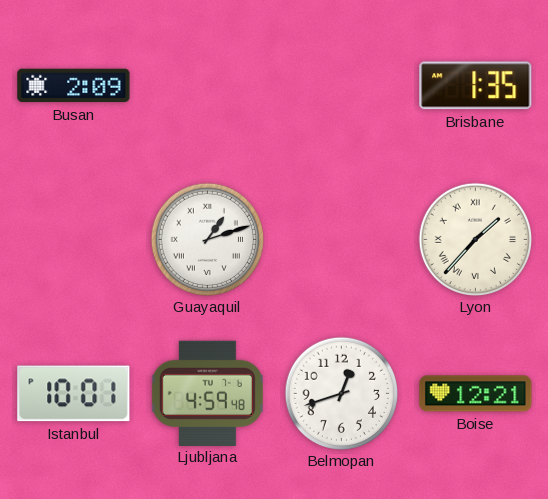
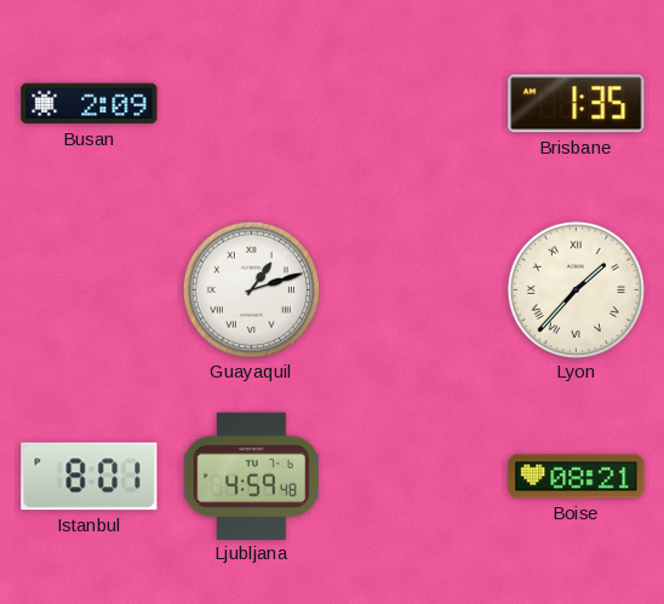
Istanbul: 10:01 -> 8:01 (90, 477)
Belmopan: 12:42 -> none (341, 393)
Boise: 12:21 -> 08:21 (577, 477)
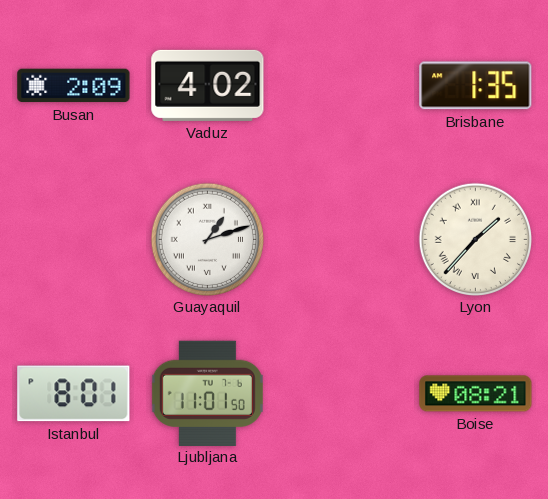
Vaduz: none -> 4:02 (208, 85)
Ljubljana: 4:59 -> 11:01 (207, 393)
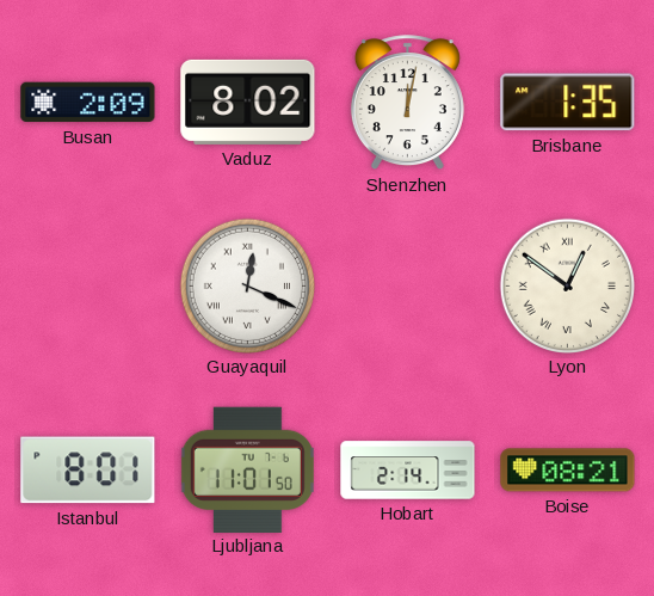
Vaduz: 4:02 -> 8:02 (248, 102)
Shenzhen: none -> 12:02 (407, 103)
Guayaquil: 1:12 -> 12:19 (247, 285)
Lyon: 1:37 -> 12:51 (567, 285)
Hobart: none -> 2:14 (408, 471)
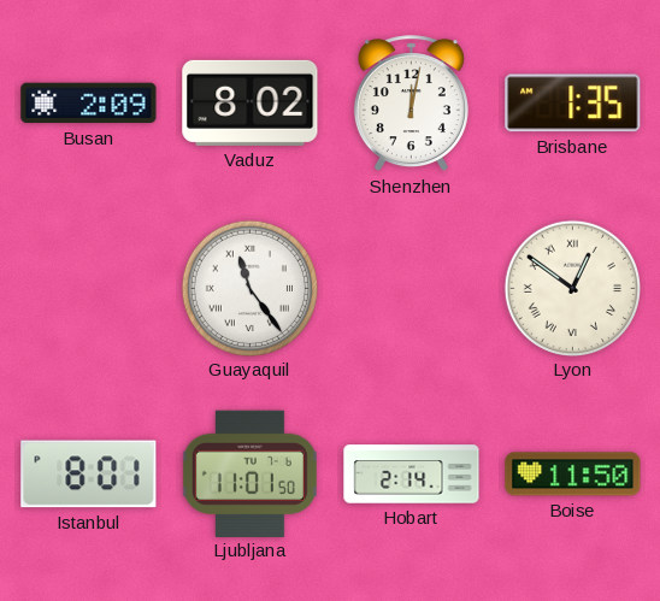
Guayaquil: 12:19 -> 11:24 (249, 288)
Boise: 08:21 -> 11:50 (573, 475)
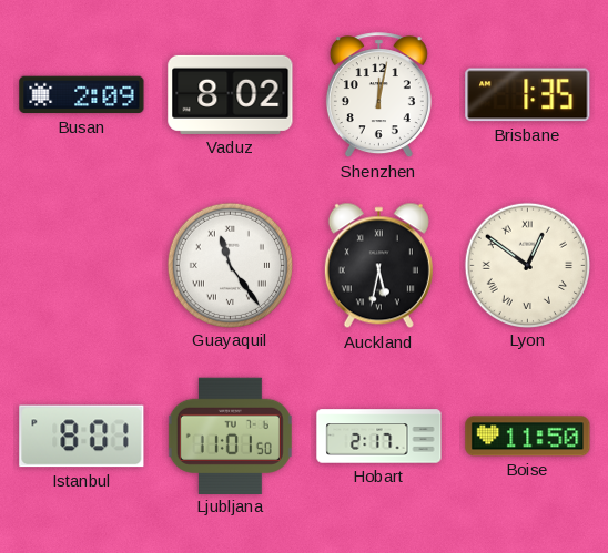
Auckland: none -> 5:32 (378, 266)
Hobart: 2:14 -> 2:17 (379, 437)
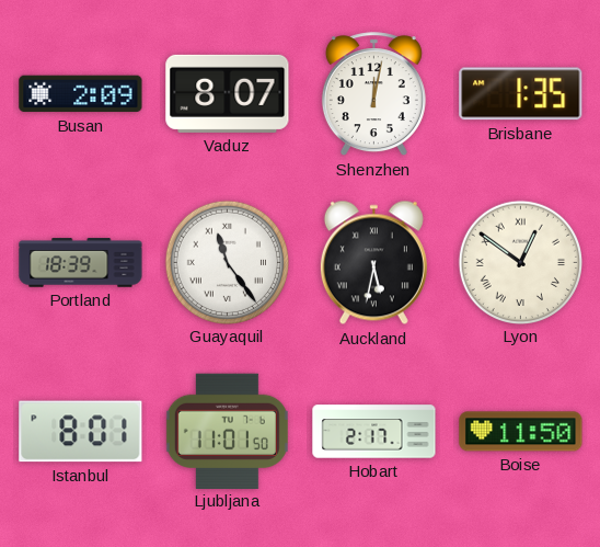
Vaduz: 8:02 -> 8:07 (228, 93)
Portland: none -> 18:39 (81, 263)
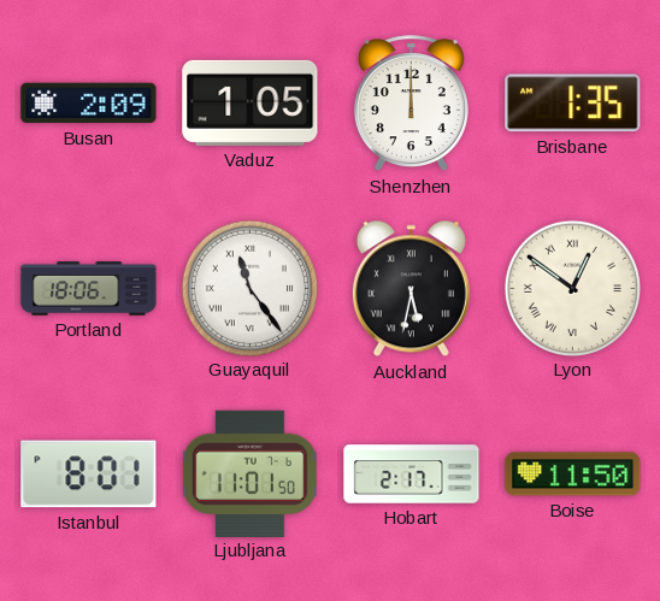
Vaduz: 8:07 -> 1:05 (251, 102)
Shenzhen: 12:02 -> 12:00 (411, 104)
Portland: 18:39 -> 18:06 (89, 289)
